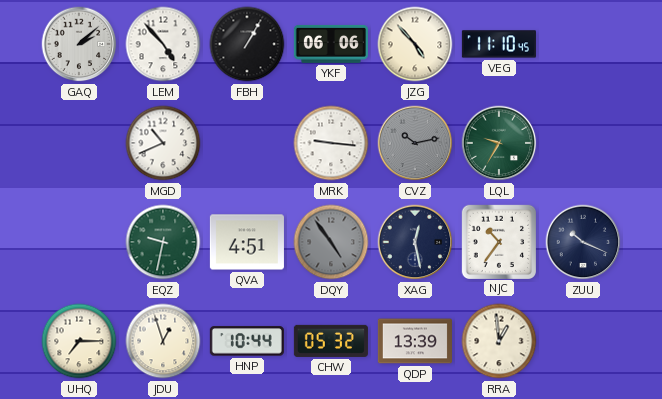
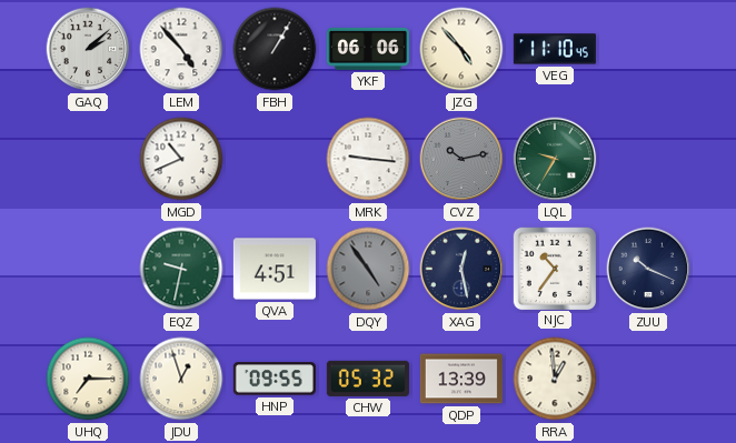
HNP: 10:44 -> 09:55 (275, 379)
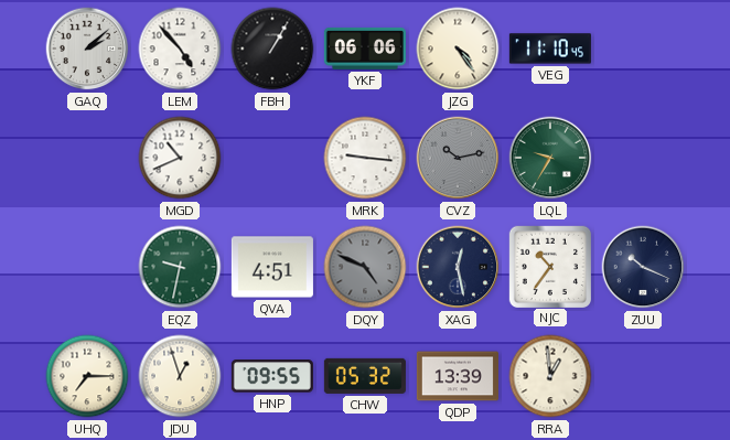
JZG: 4:53 -> 4:24 (458, 49)
DQY: 4:54 -> 4:49 (365, 267)
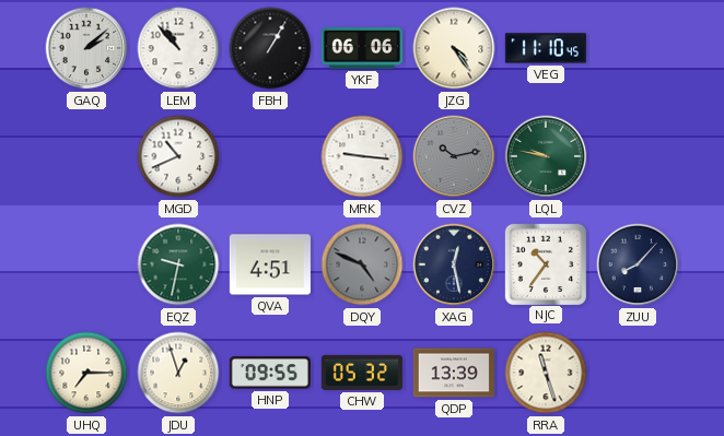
LEM: 4:53 -> 10:53 (178, 48)
LQL: 9:35 -> 9:47 (546, 156)
ZUU: 10:19 -> 8:07 (638, 264)
RRA: 12:59 -> 11:27 (546, 373)
